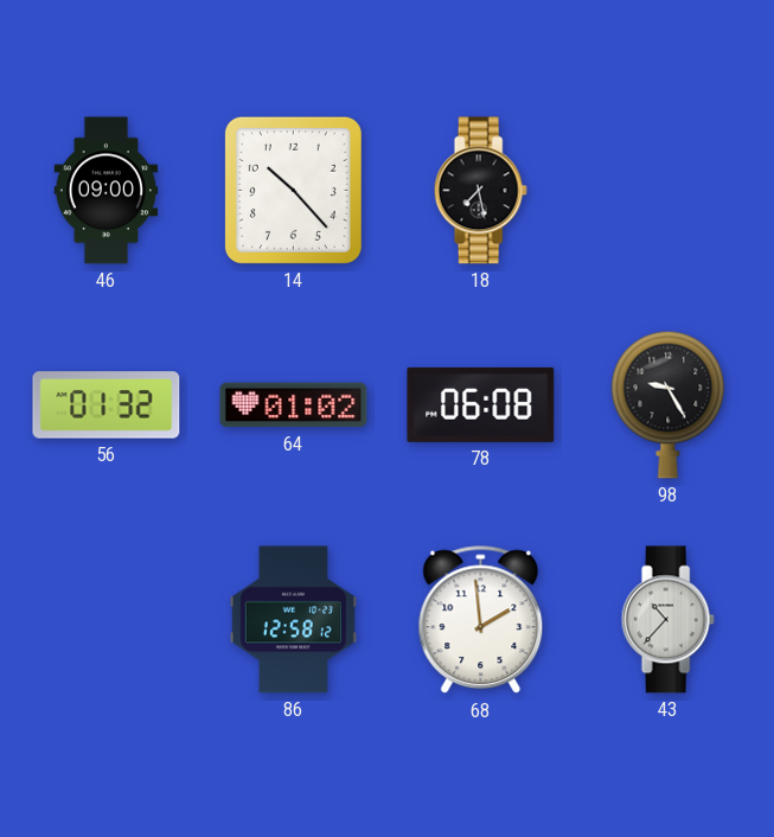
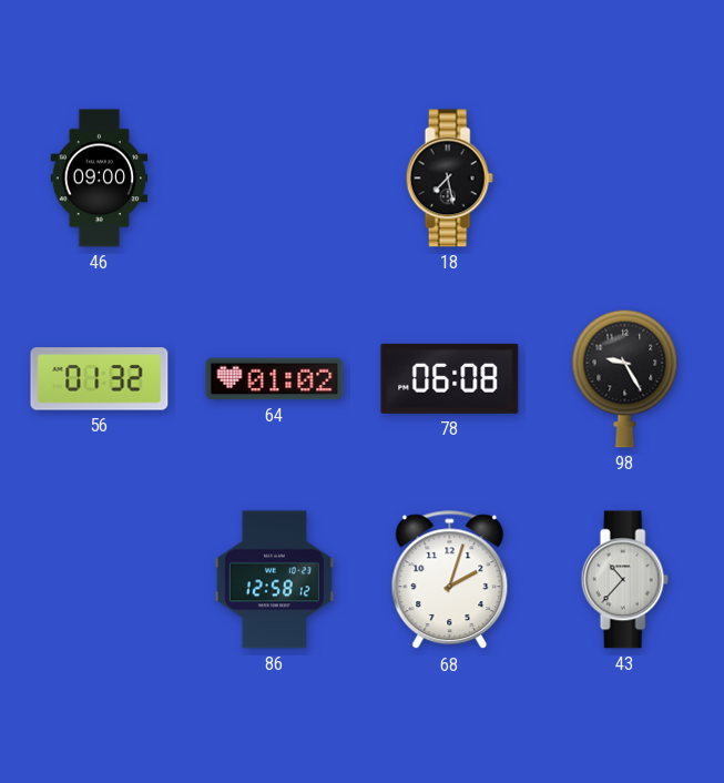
14: 10:23 -> none (293, 190)
68: 1:59 -> 2:03 (450, 580)
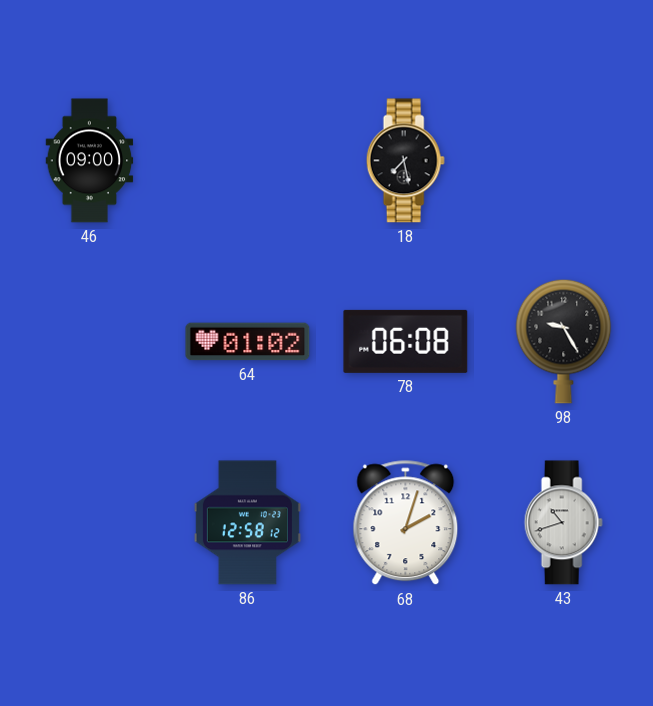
56: 01:32 -> none (100, 379)
43: 10:37 -> 10:42 (563, 523)
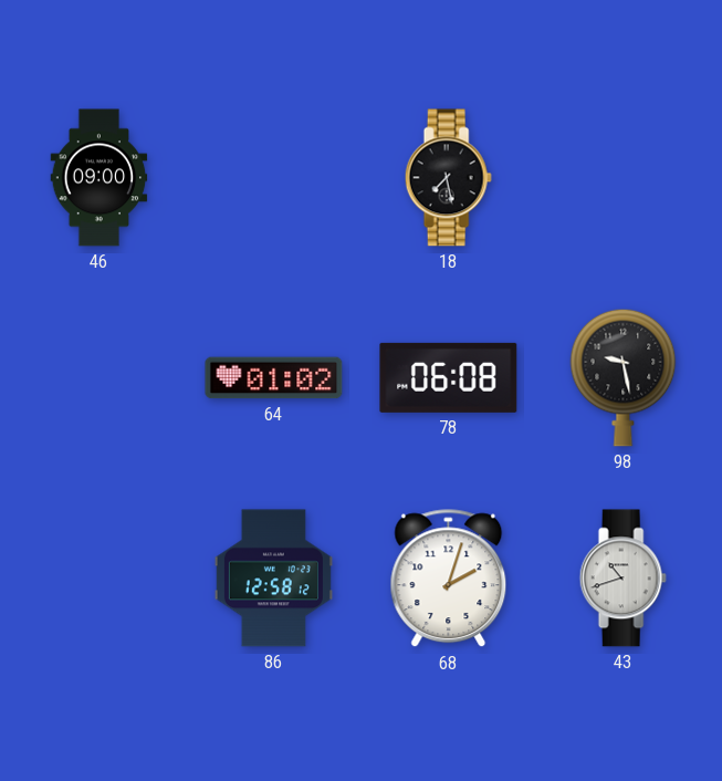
98: 9:25 -> 9:28 (624, 377)
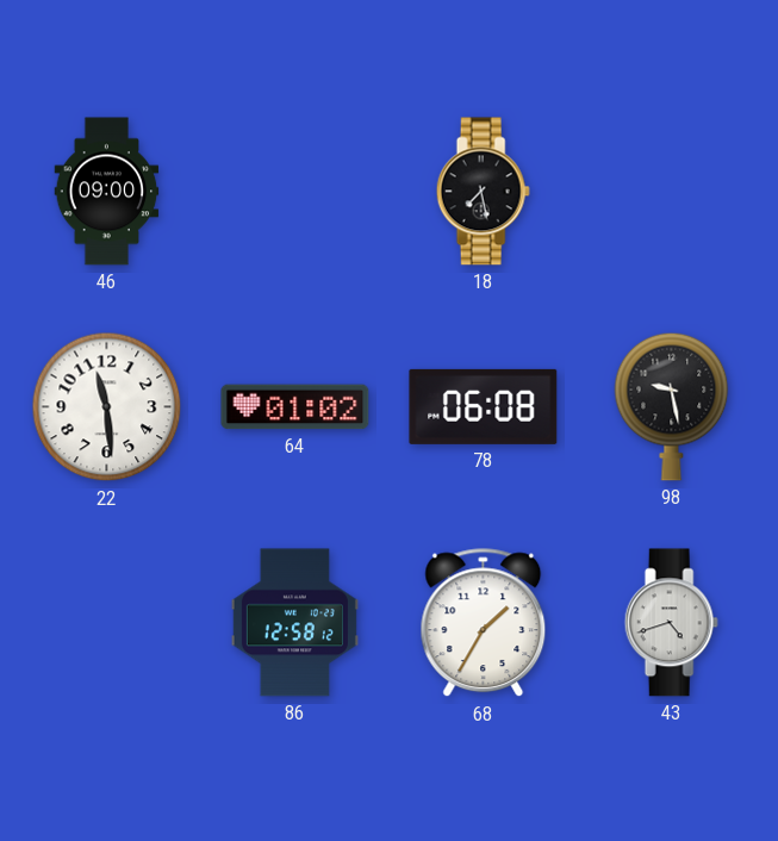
22: none -> 11:29 (107, 407)
68: 2:03 -> 1:35 (484, 623)
43: 10:42 -> 4:42 (671, 623)
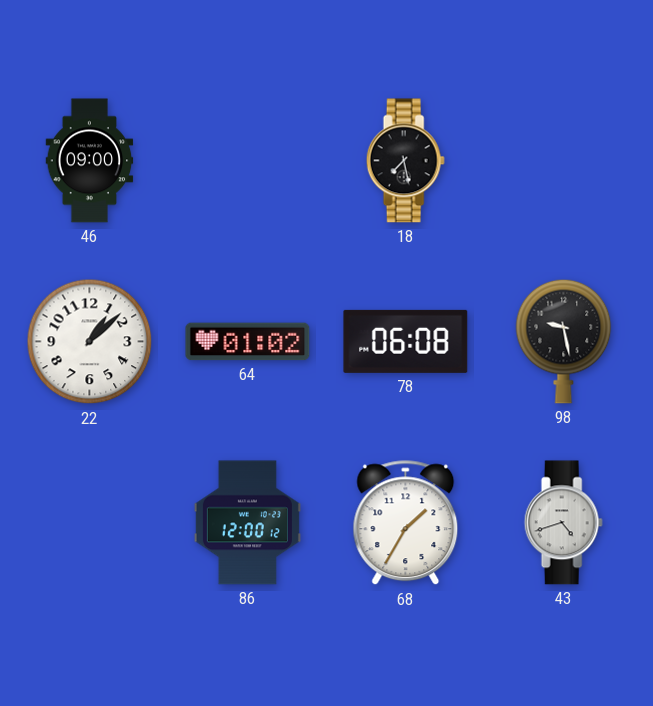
22: 11:29 -> 1:08 (90, 342)
86: 12:58 -> 12:00 (247, 523)
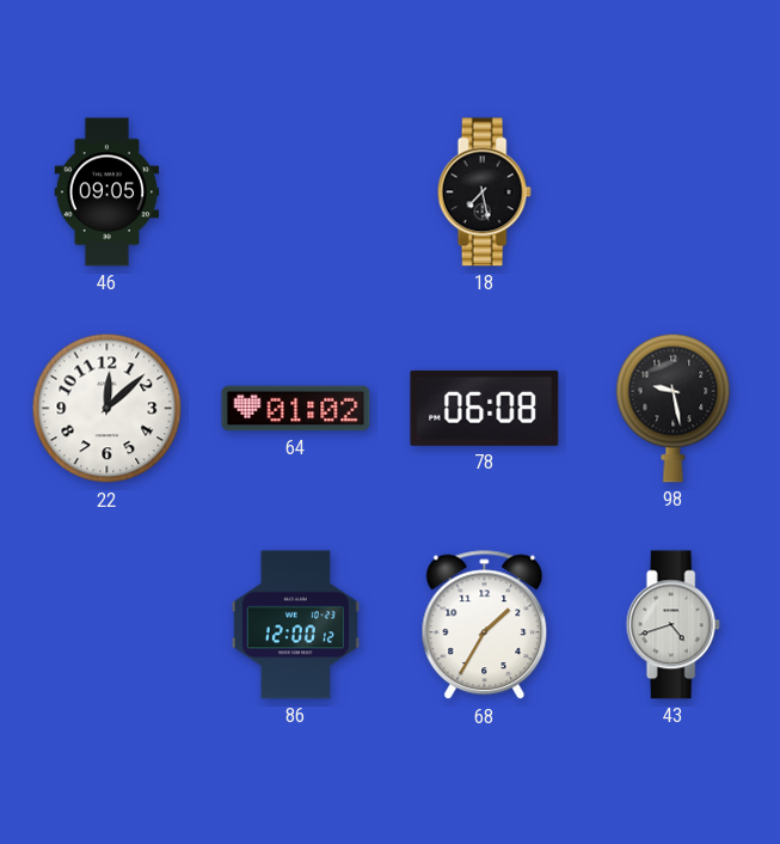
46: 09:00 -> 09:05 (108, 192)
22: 1:08 -> 12:08 (108, 409)
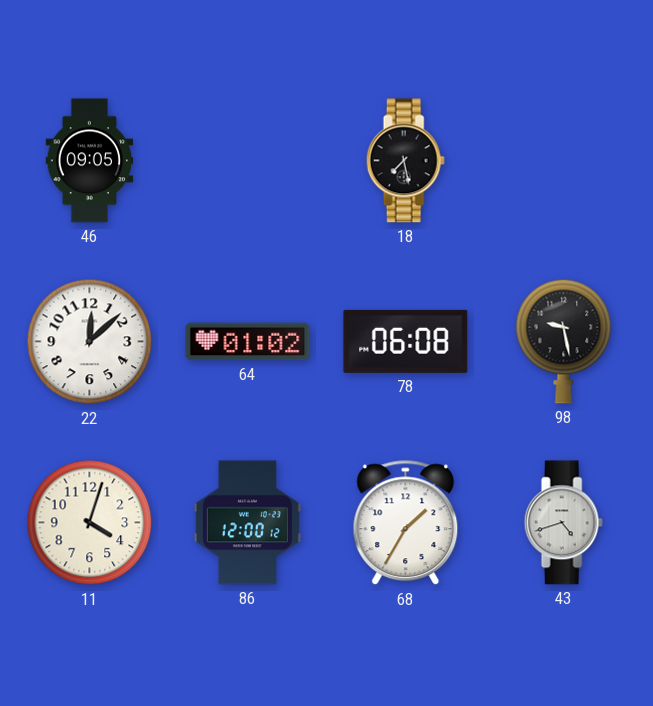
11: none -> 4:03 (90, 523)
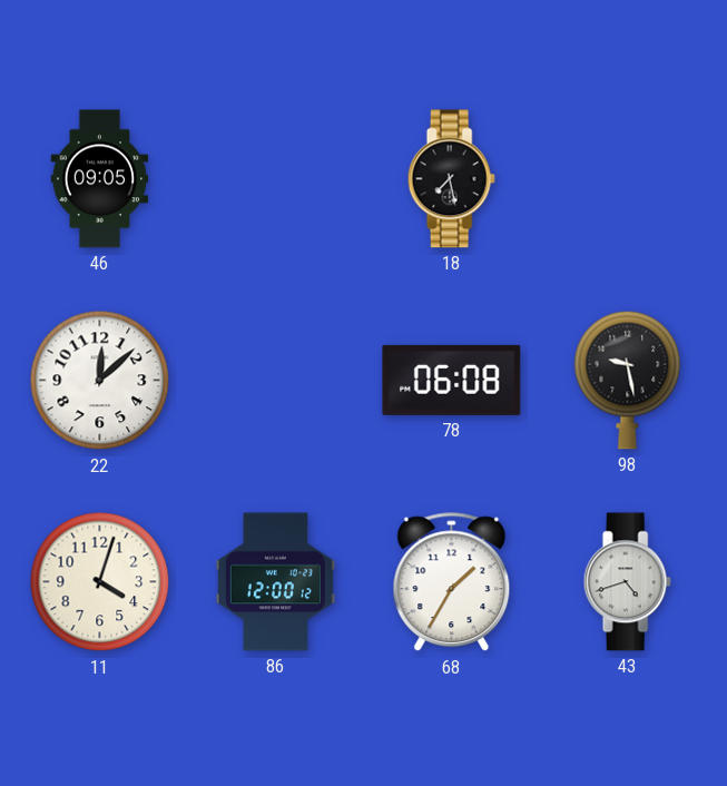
64: 01:02 -> none (248, 342)
